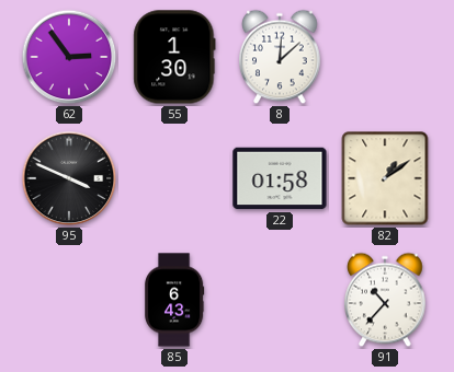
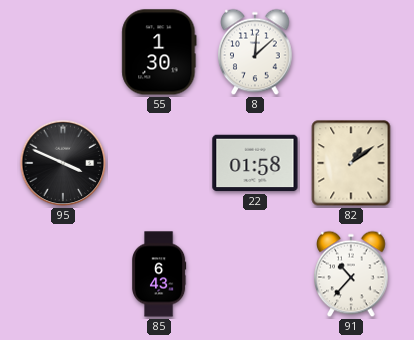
62: 2:54 -> none (69, 57)
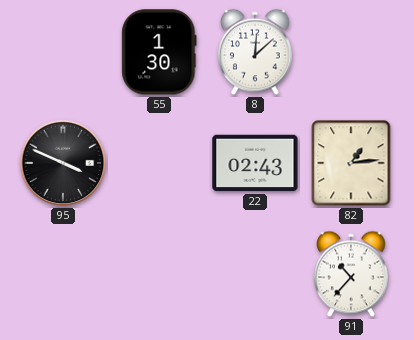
22: 01:58 -> 02:43 (255, 163)
82: 1:09 -> 1:14 (351, 163)
85: 6:43 -> none (159, 274)
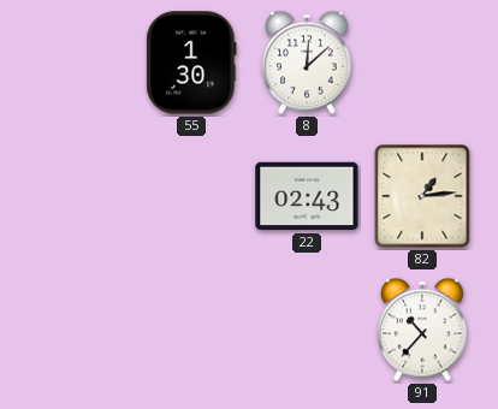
95: 3:49 -> none (63, 163)
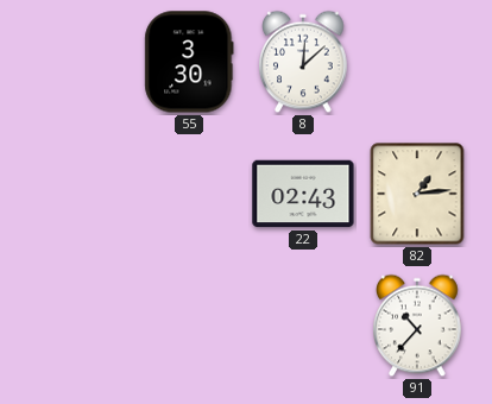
55: 1:30 -> 3:30 (189, 62)
